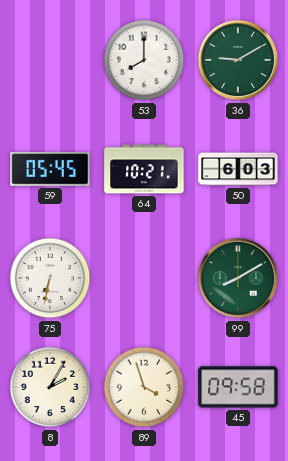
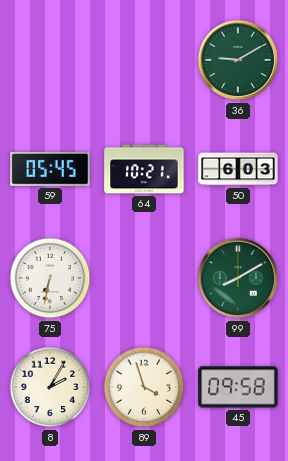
53: 8:00 -> none (144, 60)
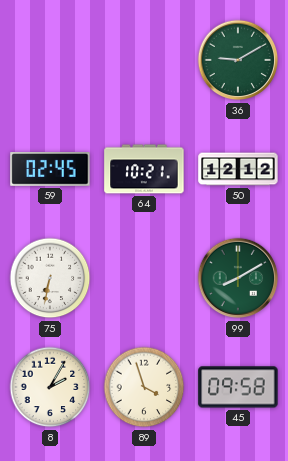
59: 05:45 -> 02:45 (50, 169)
50: 6:03 -> 12:12 (238, 169)
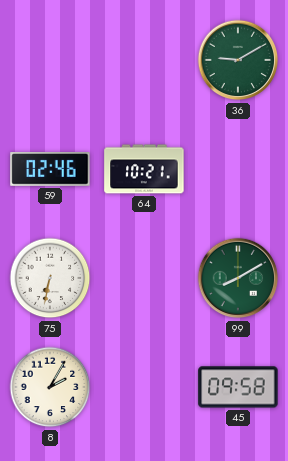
59: 02:45 -> 02:46 (50, 169)
50: 12:12 -> none (238, 169)
89: 3:57 -> none (144, 387)
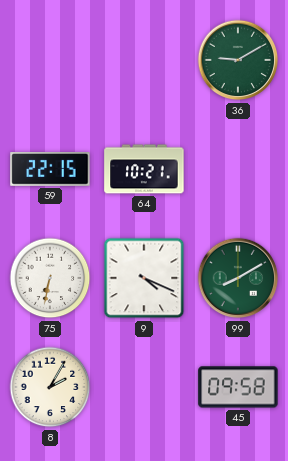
59: 02:46 -> 22:15 (50, 169)
9: none -> 4:19 (144, 278)
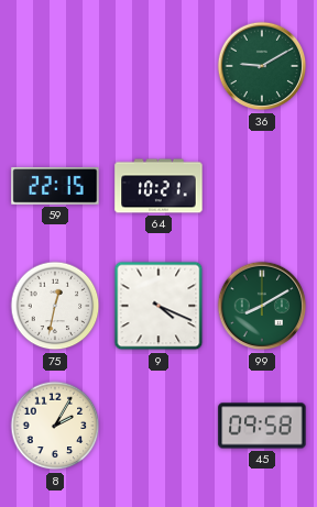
75: 6:32 -> 12:32 (55, 306)
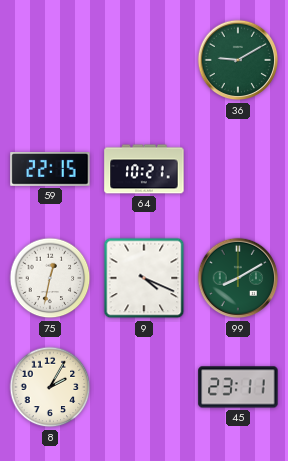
45: 09:58 -> 23:11 (238, 387)
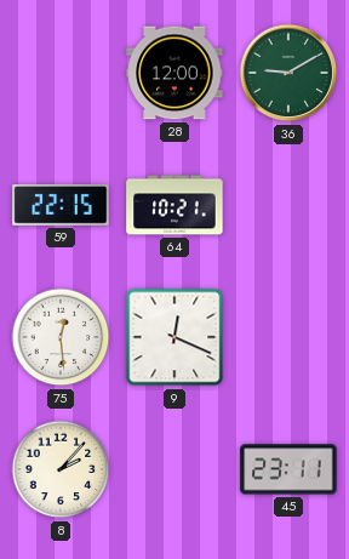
28: none -> 12:00 (174, 73)
75: 12:32 -> 12:29 (61, 337)
9: 4:19 -> 12:19 (174, 337)
99: 8:10 -> none (238, 278)
8: 2:05 -> 2:07 (61, 469)
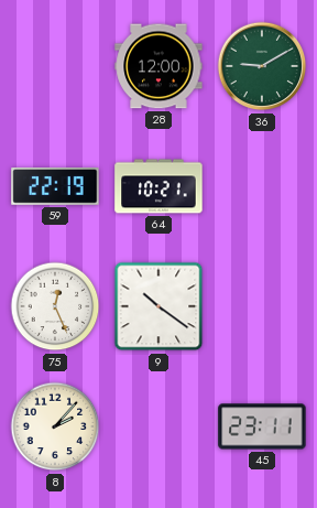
59: 22:15 -> 22:19 (55, 186)
75: 12:29 -> 12:26 (55, 306)
9: 12:19 -> 10:21 (158, 306)
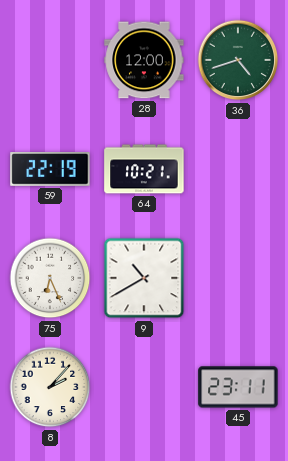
36: 9:10 -> 4:42 (238, 60)
75: 12:26 -> 6:26 (50, 278)
9: 10:21 -> 10:40 (144, 278)
